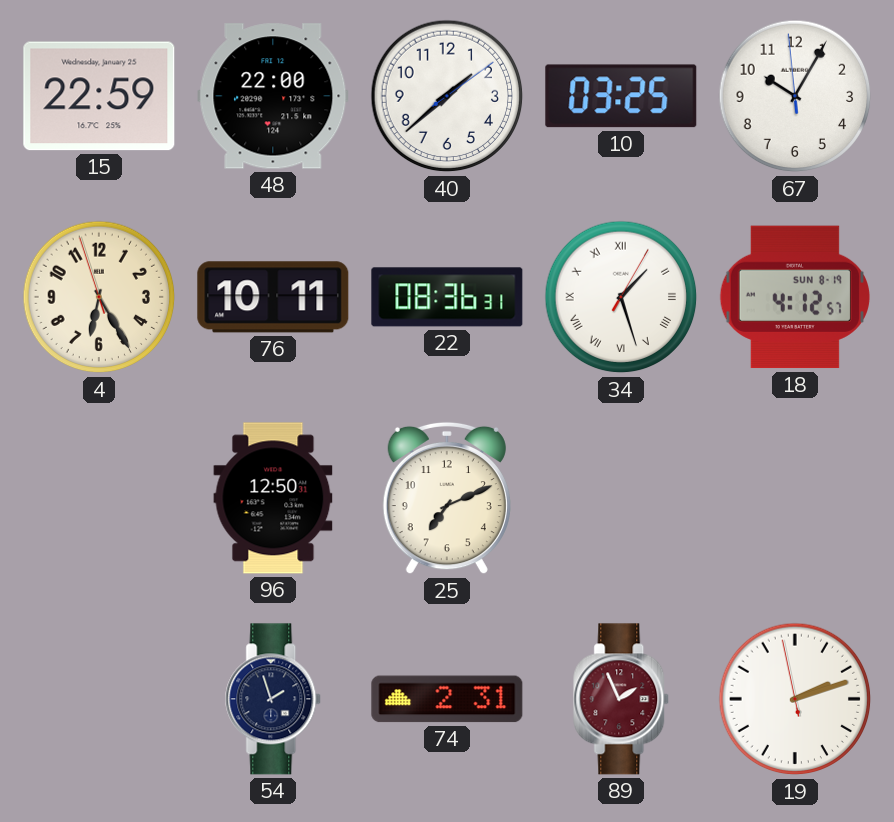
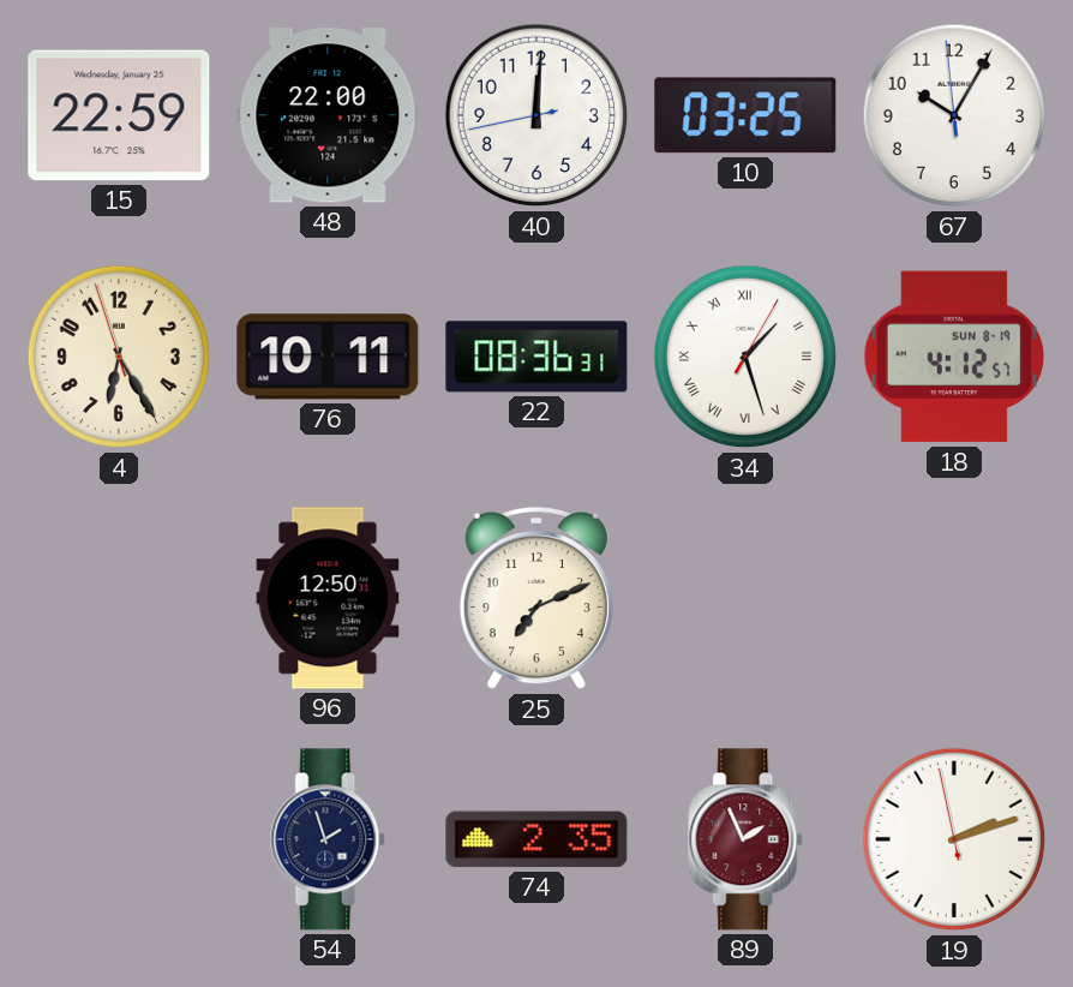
40: 1:38 -> 12:00 (536, 115)
74: 2:31 -> 2:35 (536, 839)
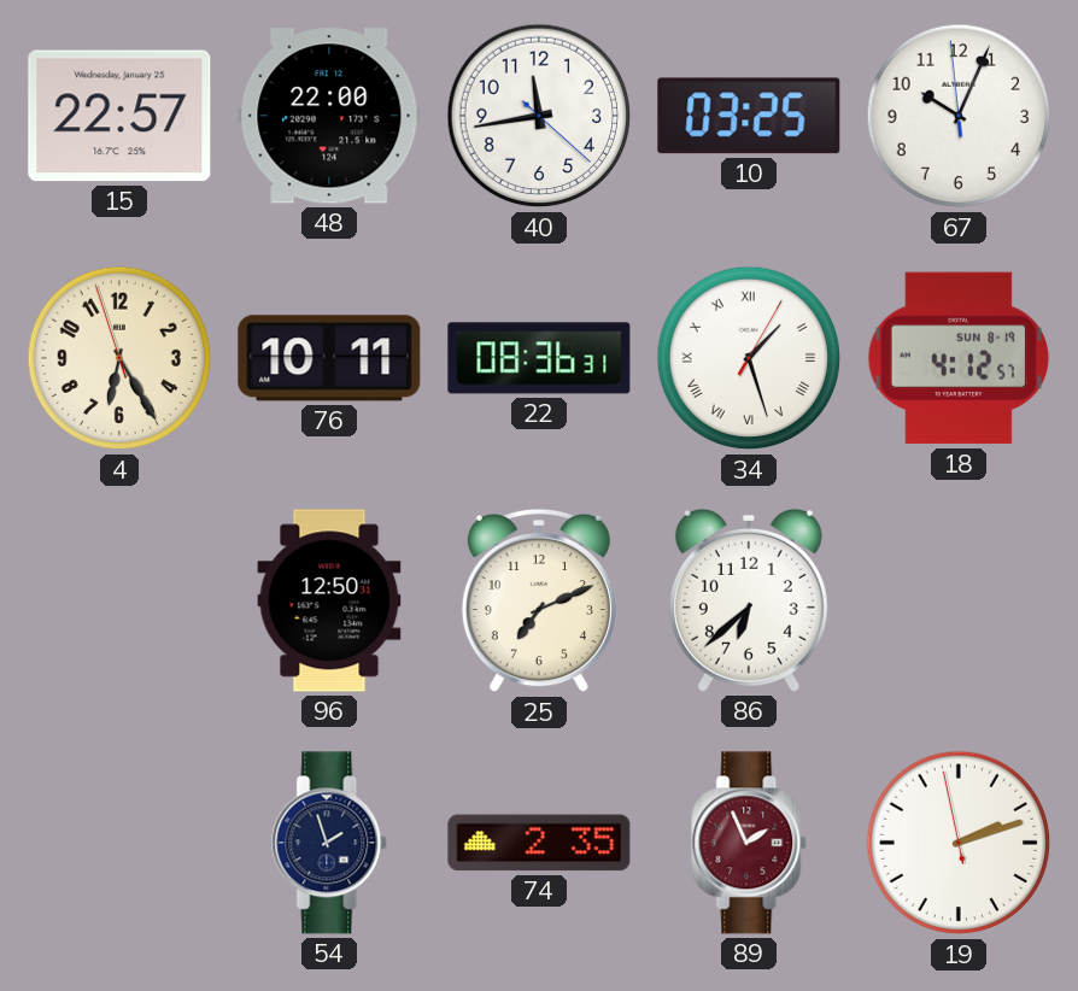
15: 22:59 -> 22:57 (119, 116)
40: 12:00 -> 11:43 (539, 116)
67: 10:04 -> 10:03 (959, 116)
86: none -> 6:38 (749, 600)
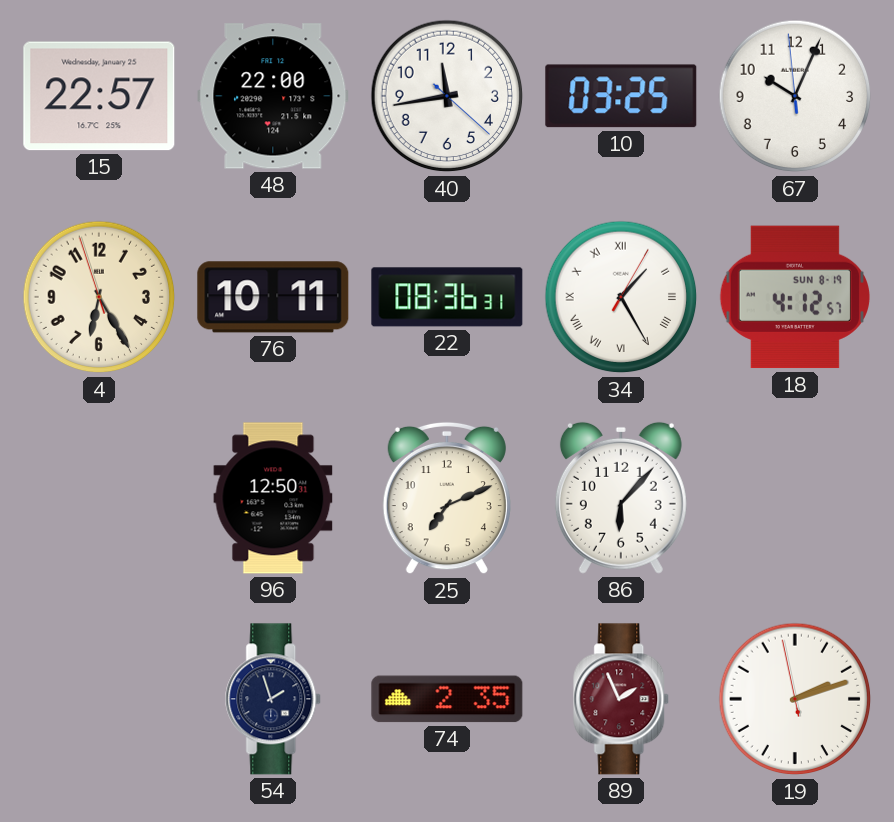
34: 1:27 -> 1:25 (621, 297)
86: 6:38 -> 6:07 (621, 498)
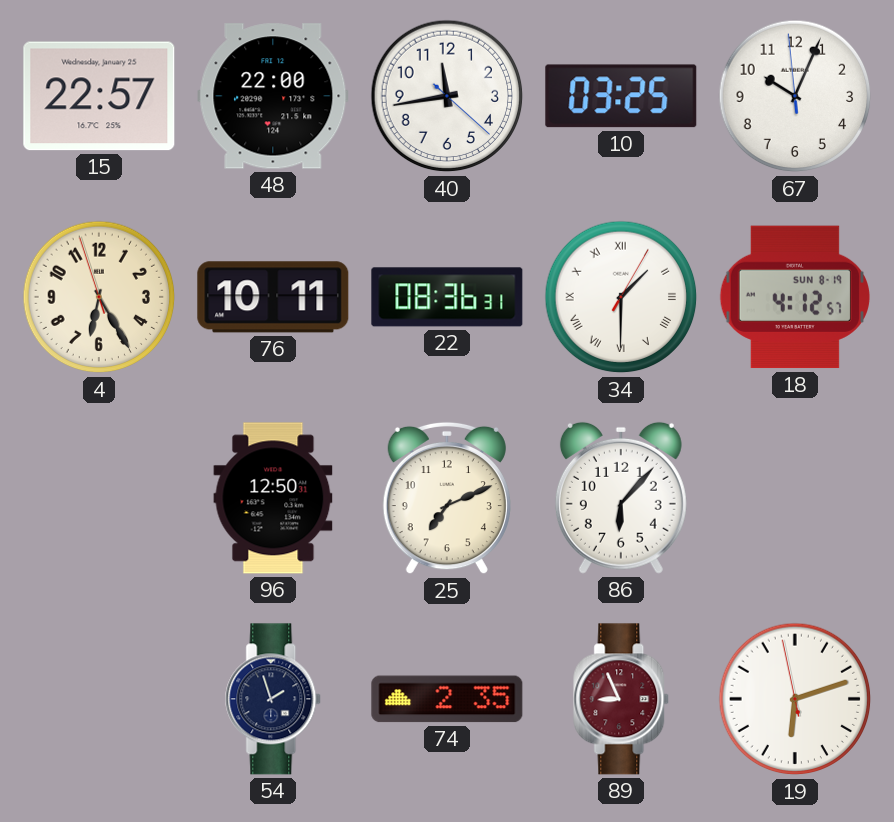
34: 1:25 -> 1:30 (621, 297)
89: 1:56 -> 8:56 (622, 699)
19: 2:11 -> 6:11 (795, 699)
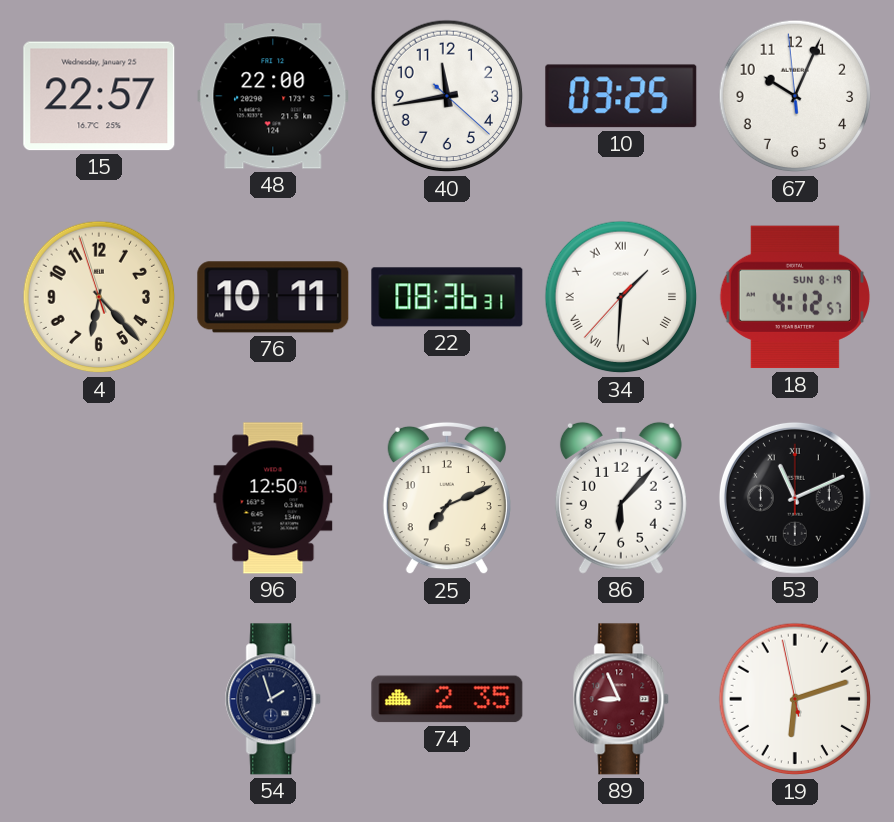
4: 6:24 -> 6:22 (99, 297)
34: 1:30:05 -> 1:30:37 (621, 297)
53: none -> 11:11 (795, 498)
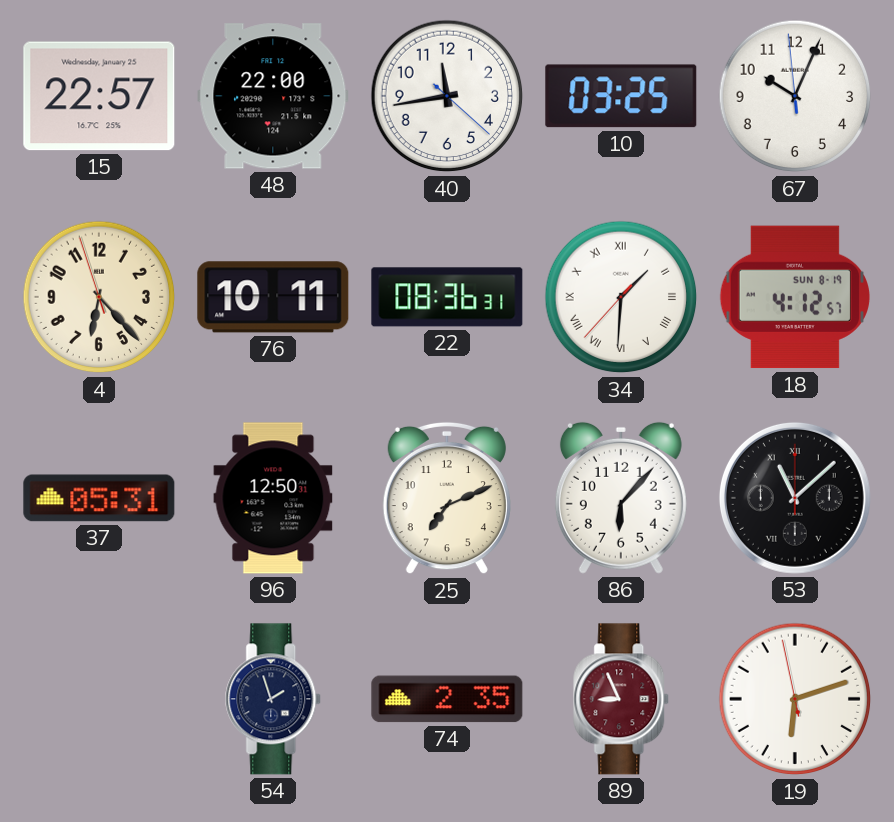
37: none -> 05:31 (99, 498)
53: 11:11 -> 11:08 (795, 498)
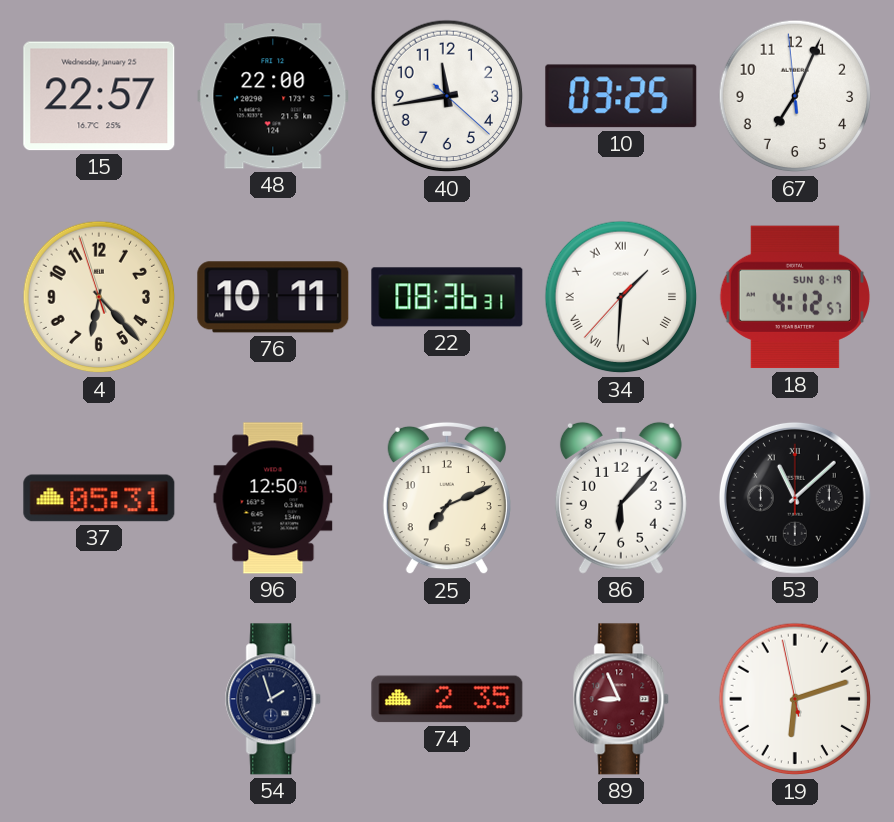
67: 10:03 -> 7:03 (795, 96)
